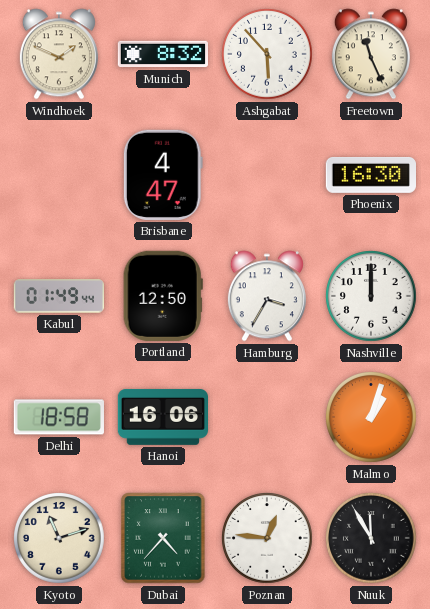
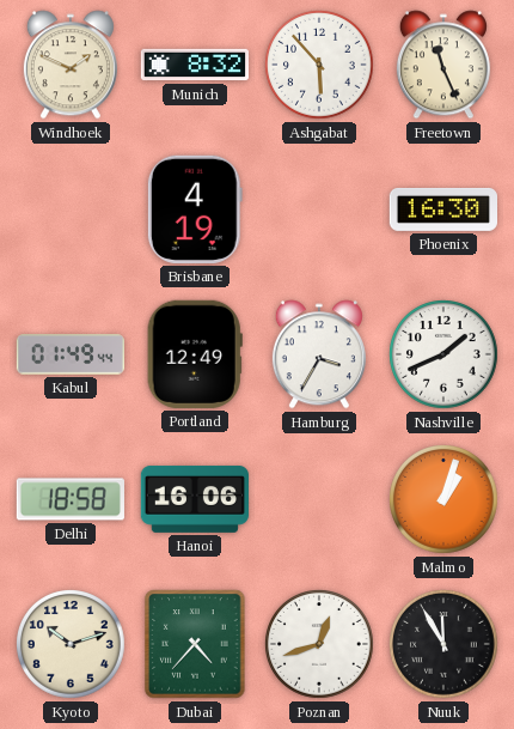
Brisbane: 4:47 -> 4:19 (195, 209)
Portland: 12:50 -> 12:49 (195, 354)
Nashville: 12:00 -> 1:41 (445, 356)
Kyoto: 11:12 -> 10:12 (72, 645)
Poznan: 12:46 -> 12:42 (320, 645)
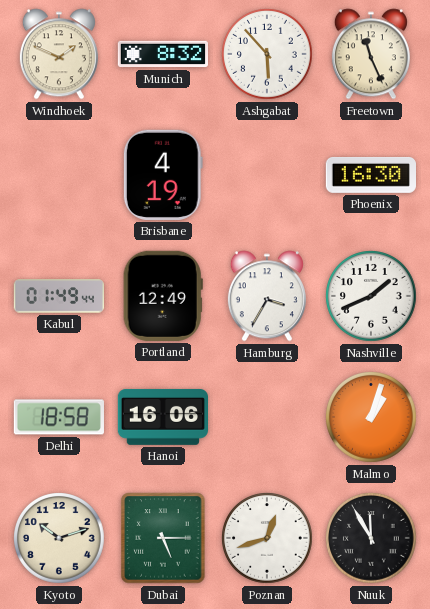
Dubai: 4:37 -> 5:15 (163, 538)
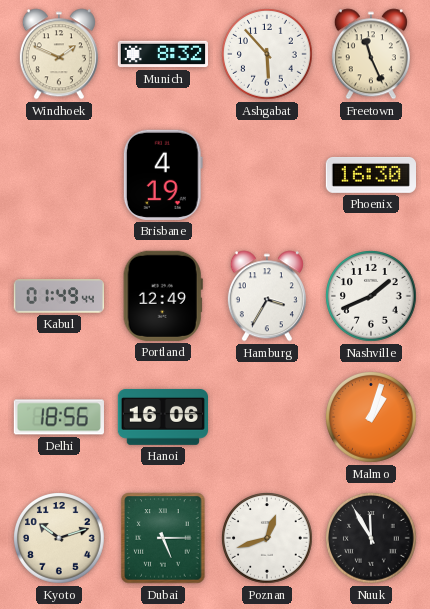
Delhi: 18:58 -> 18:56 (59, 417)
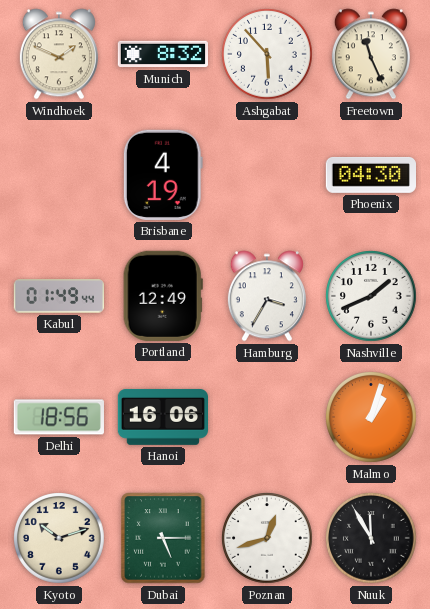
Phoenix: 16:30 -> 04:30 (370, 175)
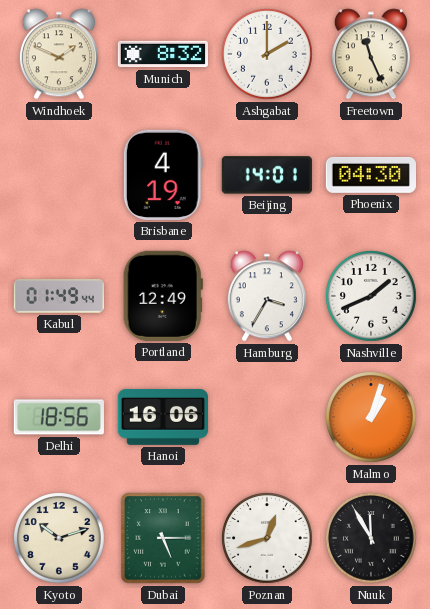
Ashgabat: 5:53 -> 2:00 (268, 55)
Beijing: none -> 14:01 (267, 175)
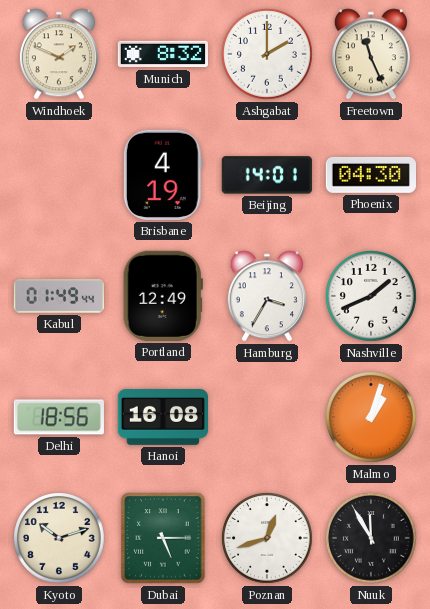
Hanoi: 16:06 -> 16:08 (162, 417)
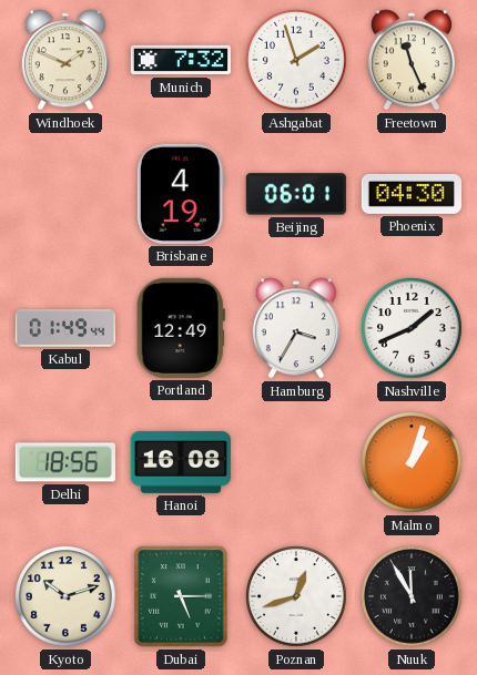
Munich: 8:32 -> 7:32 (180, 60)
Ashgabat: 2:00 -> 1:57 (297, 61)
Beijing: 14:01 -> 06:01 (296, 194)
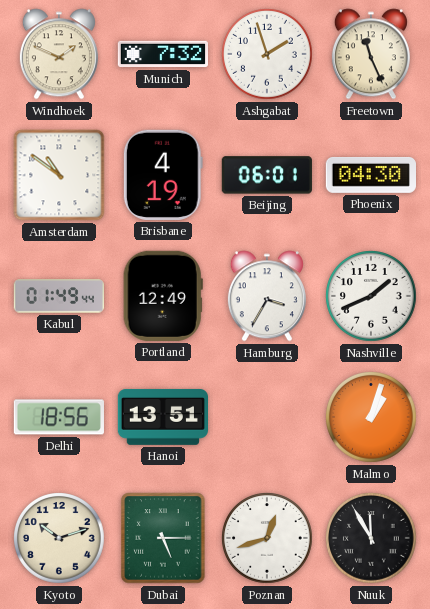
Amsterdam: none -> 10:51 (59, 175)
Hanoi: 16:08 -> 13:51 (162, 417)
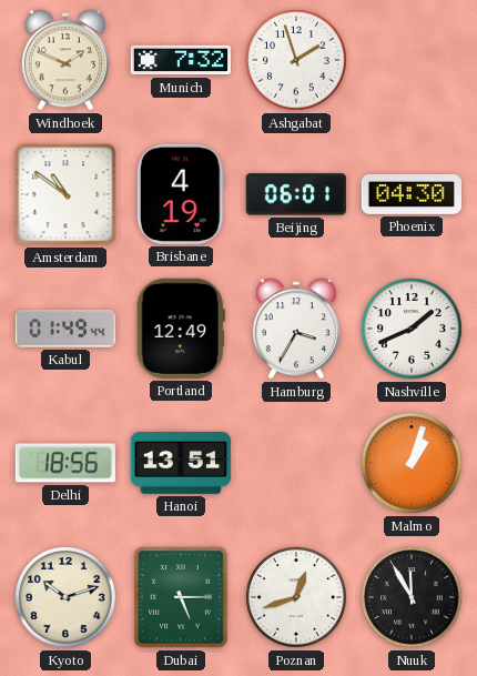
Freetown: 11:26 -> none (371, 54)
